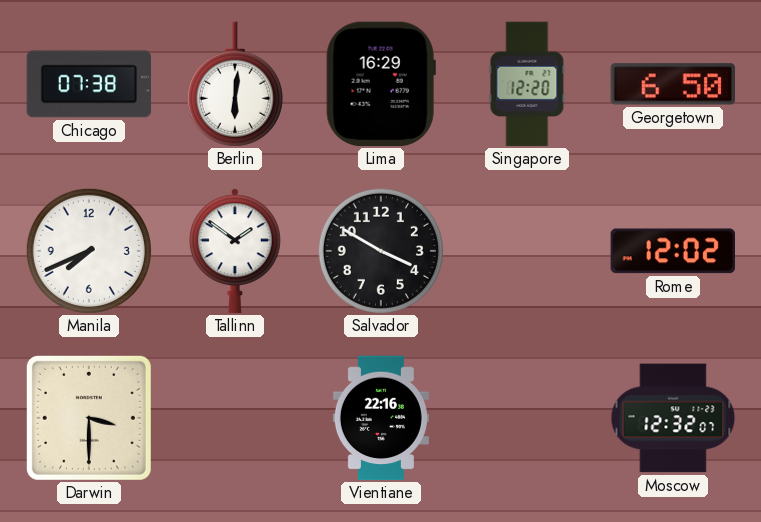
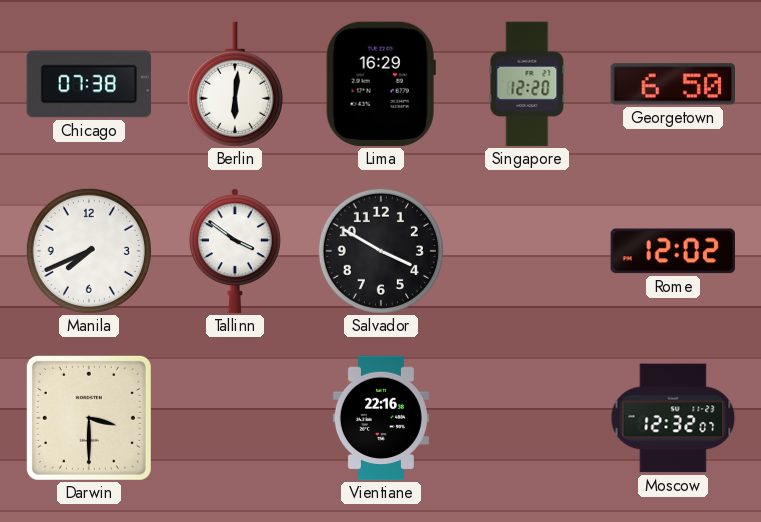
Tallinn: 1:51 -> 3:51 (235, 251)
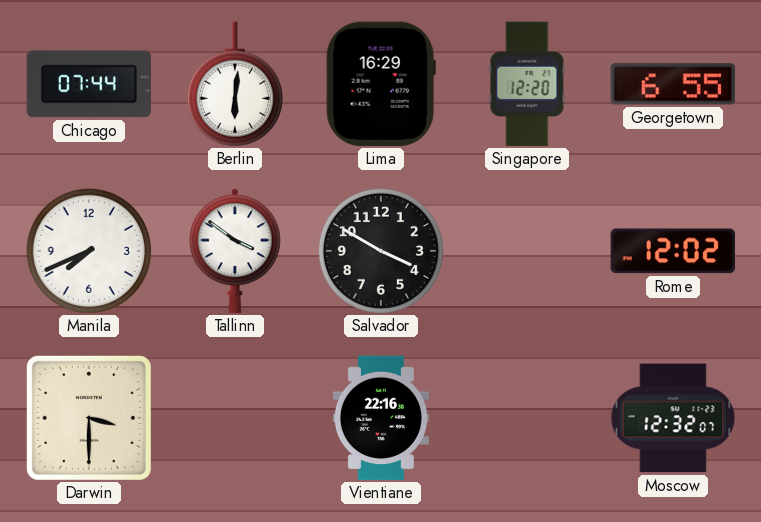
Chicago: 07:38 -> 07:44 (89, 84)
Georgetown: 6:50 -> 6:55 (672, 84)
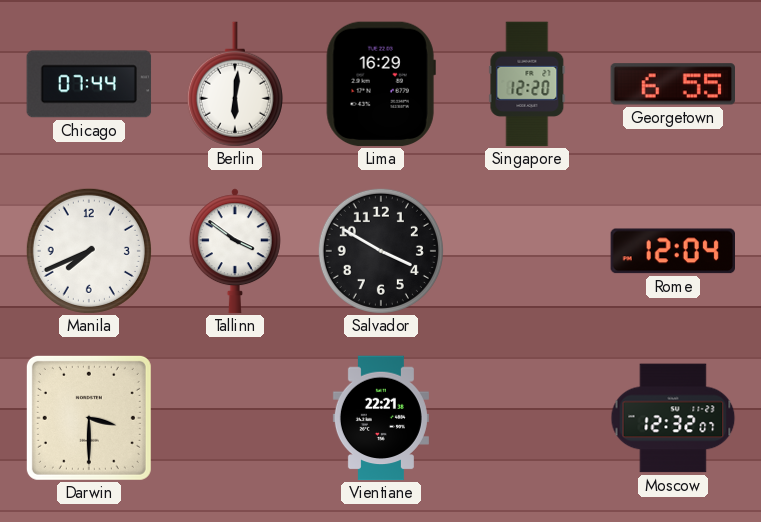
Rome: 12:02 -> 12:04 (672, 251)
Vientiane: 22:16 -> 22:21 (381, 418)
